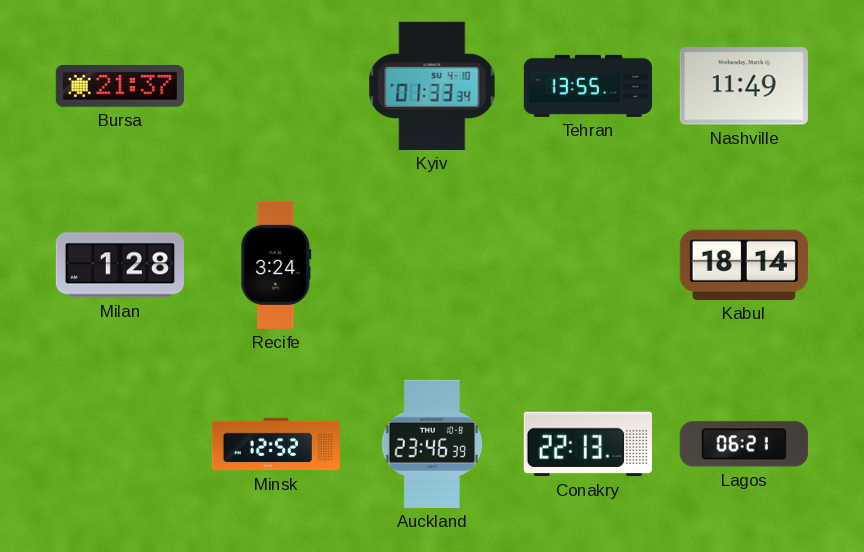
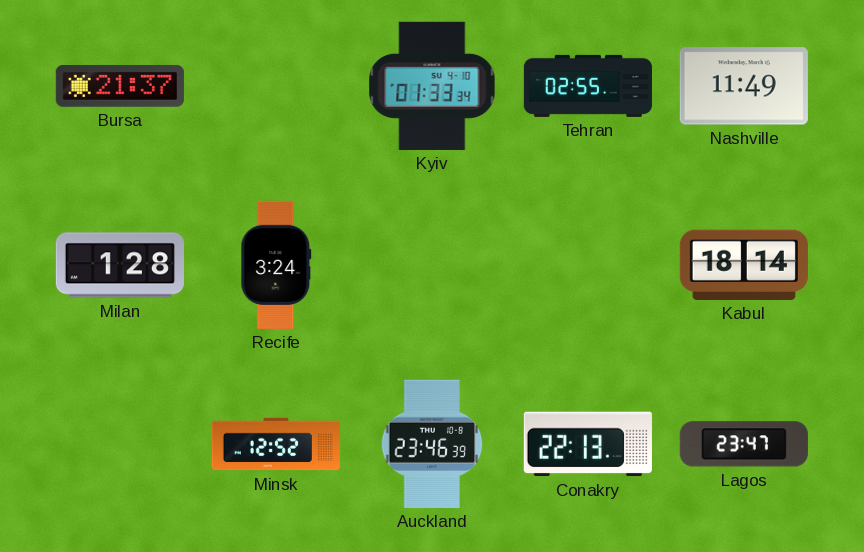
Tehran: 13:55 -> 02:55 (588, 86)
Lagos: 06:21 -> 23:47 (744, 444)
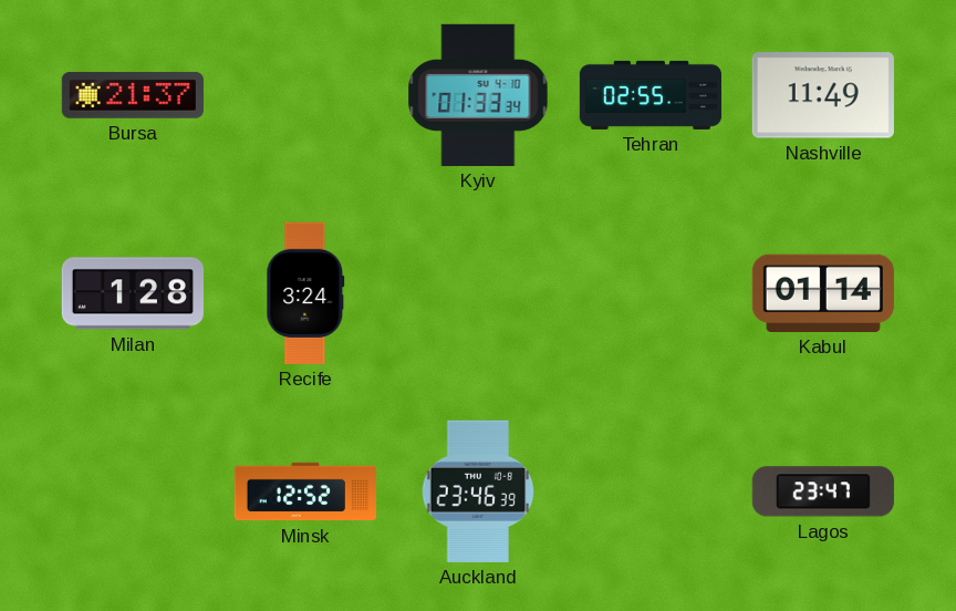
Kabul: 18:14 -> 01:14 (823, 293)
Conakry: 22:13 -> none (588, 444)
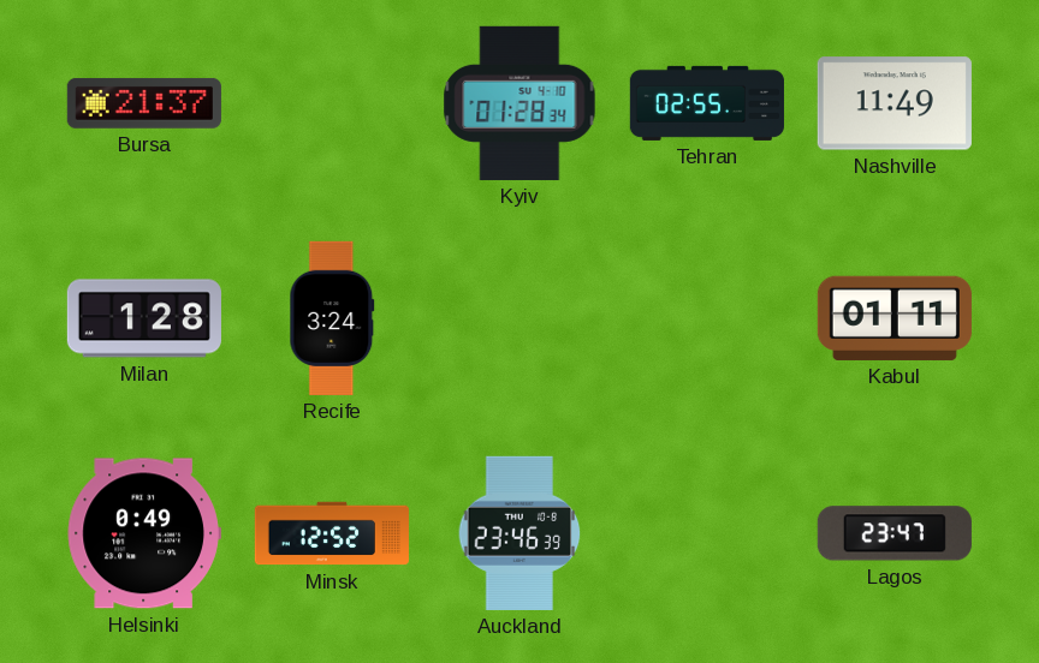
Kyiv: 01:33 -> 01:28 (519, 103)
Kabul: 01:14 -> 01:11 (895, 318)
Helsinki: none -> 0:49 (144, 533)
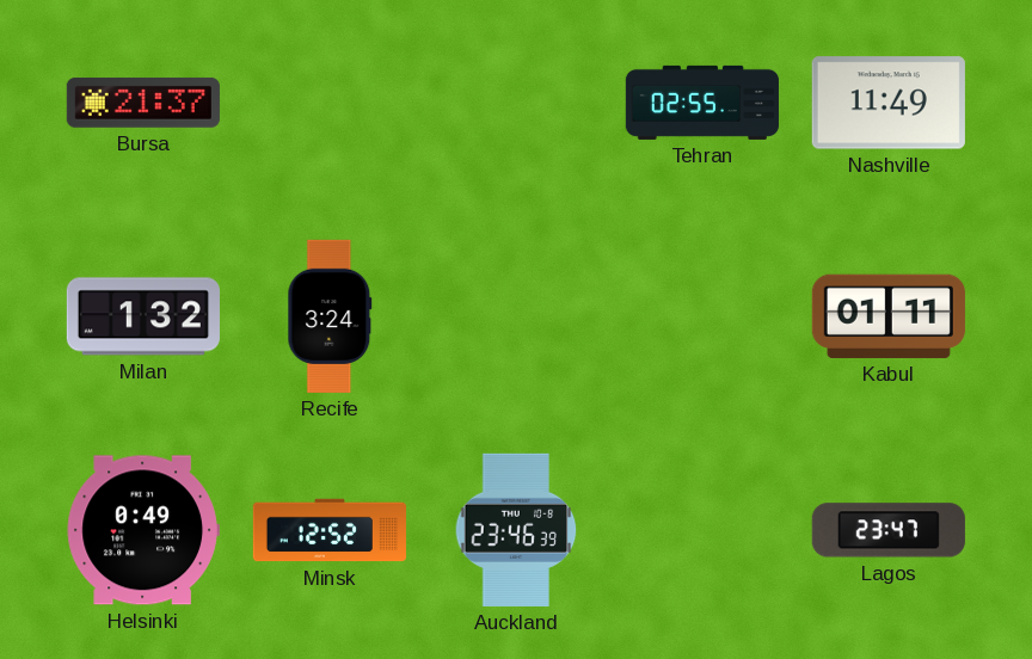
Kyiv: 01:28 -> none (519, 103)
Milan: 1:28 -> 1:32 (143, 316)
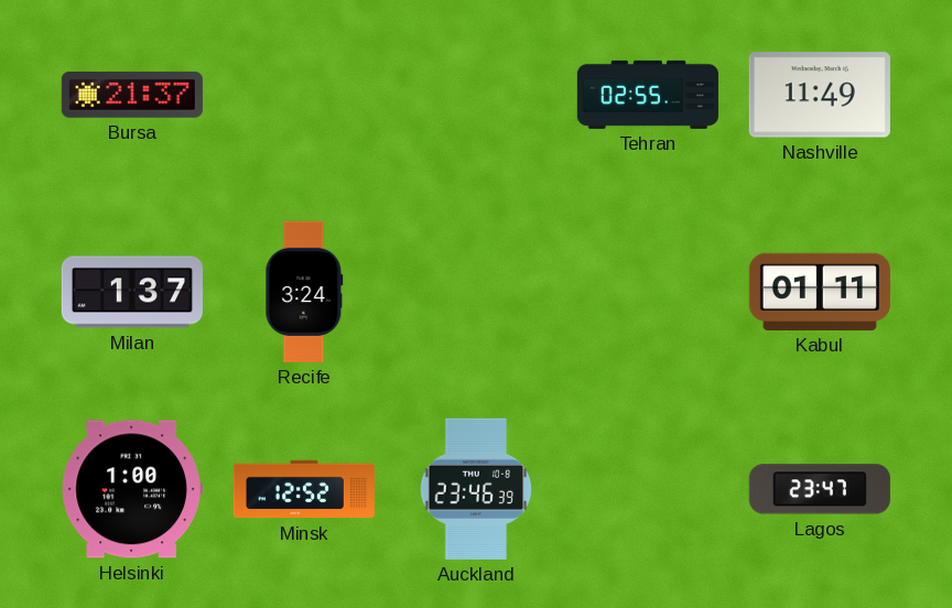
Milan: 1:32 -> 1:37 (132, 292)
Helsinki: 0:49 -> 1:00 (132, 489)
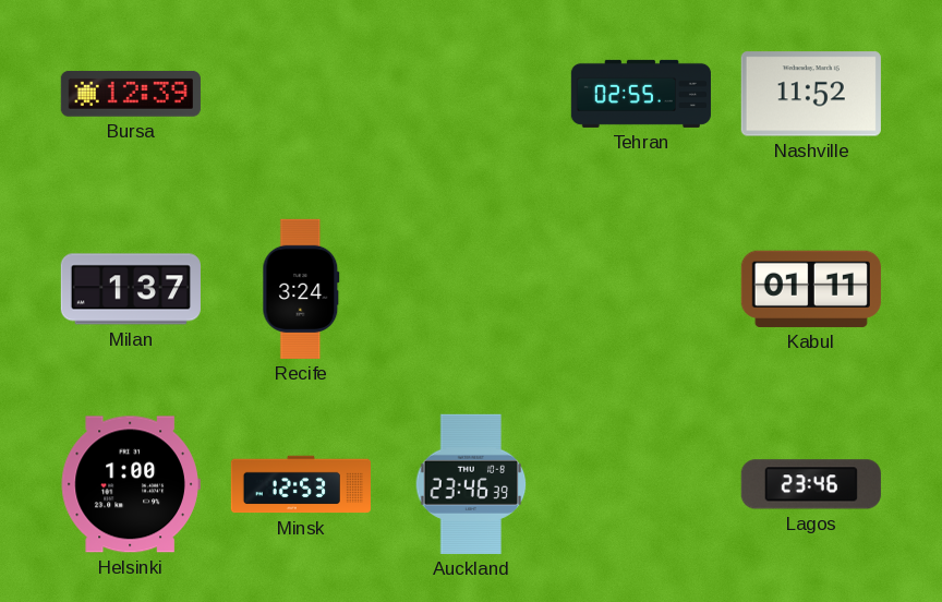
Bursa: 21:37 -> 12:39 (131, 94)
Nashville: 11:49 -> 11:52 (811, 94)
Minsk: 12:52 -> 12:53 (300, 484)
Lagos: 23:47 -> 23:46 (811, 484)
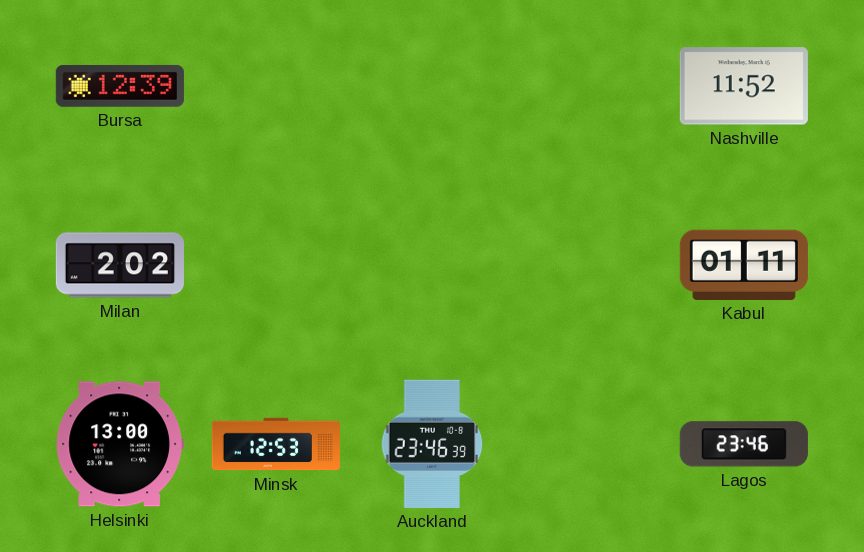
Tehran: 02:55 -> none (641, 94)
Milan: 1:37 -> 2:02 (120, 265)
Recife: 3:24 -> none (301, 289)
Helsinki: 1:00 -> 13:00 (120, 444)
